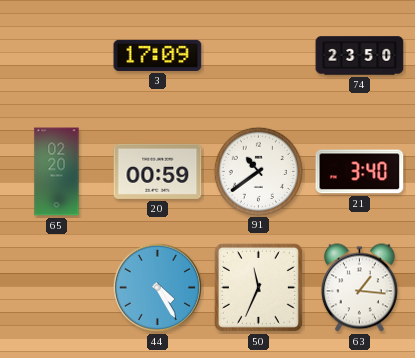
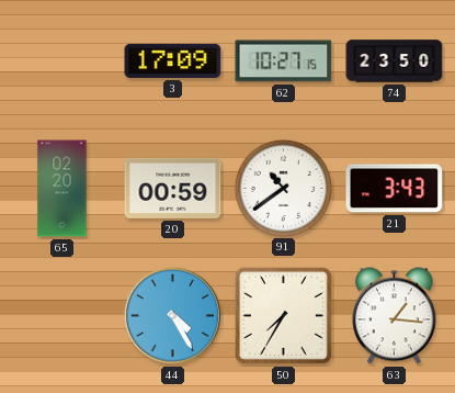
62: none -> 10:27 (284, 61)
21: 3:40 -> 3:43 (395, 189)
50: 11:34 -> 7:35 (283, 315)
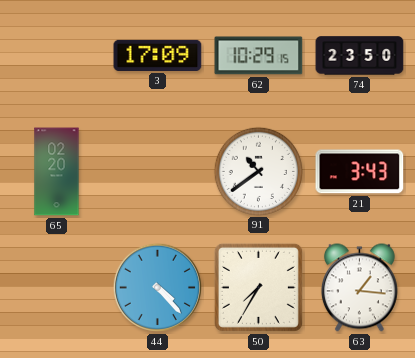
62: 10:27 -> 10:29 (259, 56)
20: 00:59 -> none (173, 188)
44: 4:25 -> 4:23 (157, 287)
